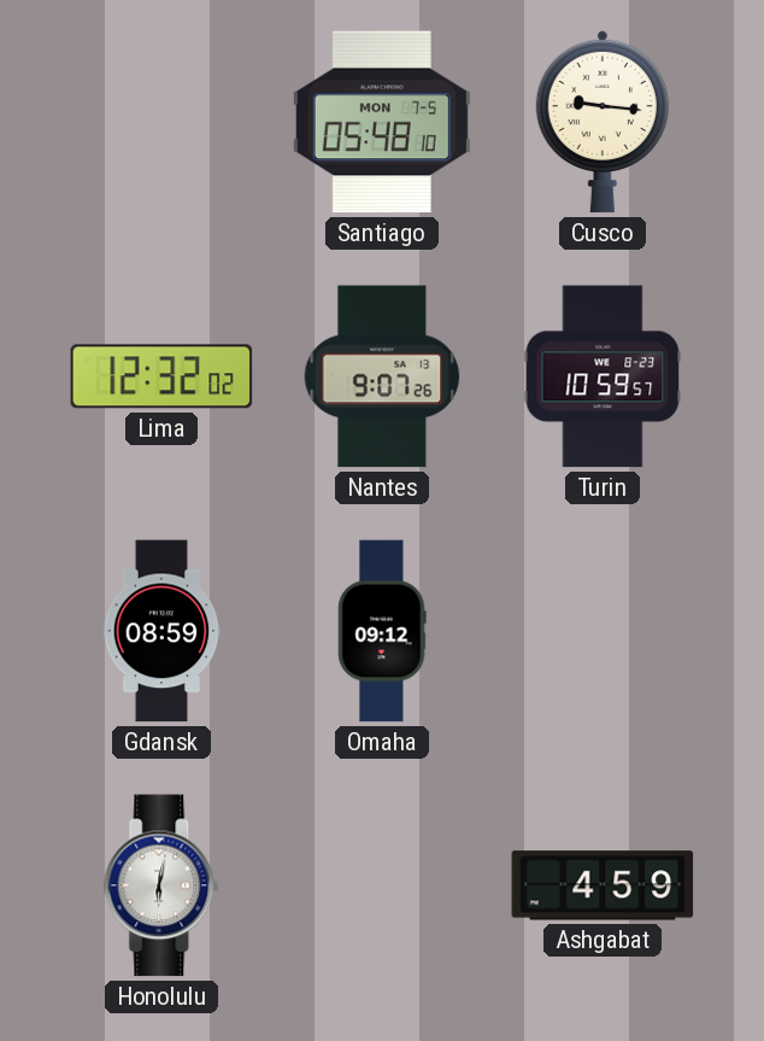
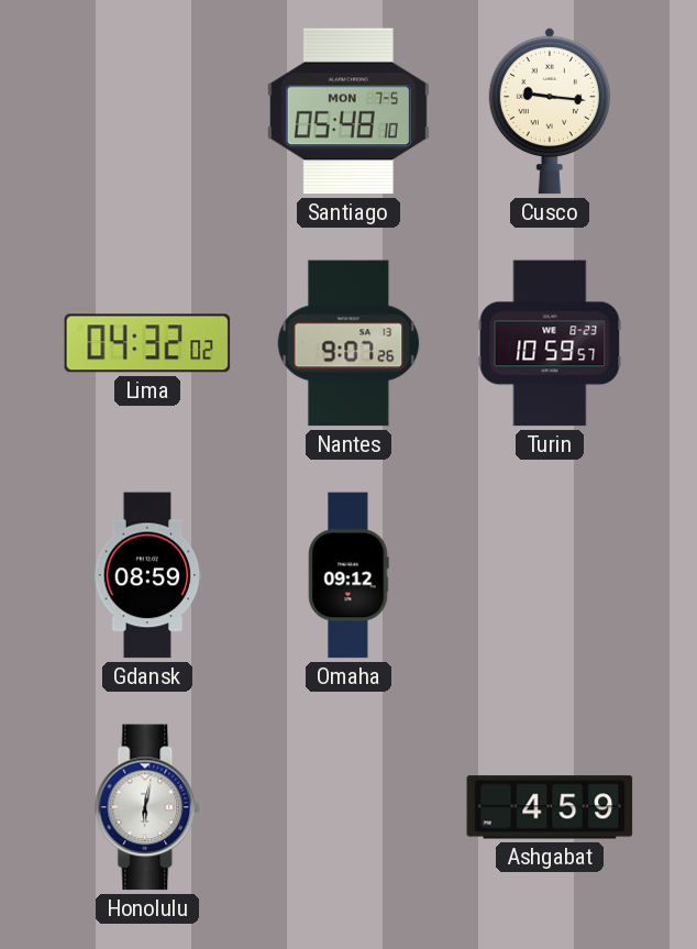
Lima: 12:32 -> 04:32 (147, 343)
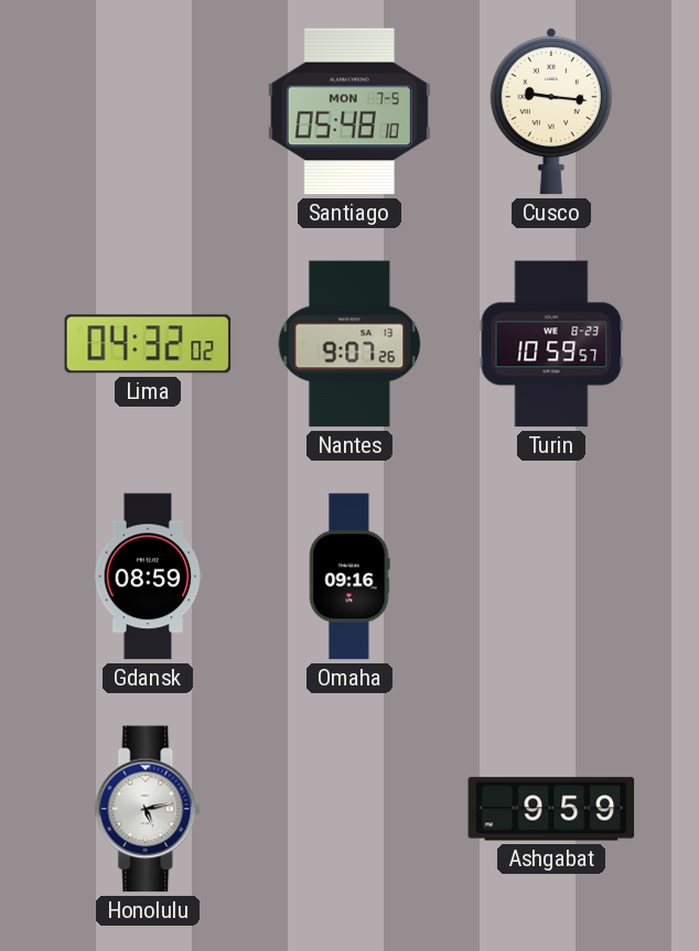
Omaha: 09:12 -> 09:16 (349, 576)
Honolulu: 6:02 -> 5:13 (149, 809)
Ashgabat: 4:59 -> 9:59 (551, 809)
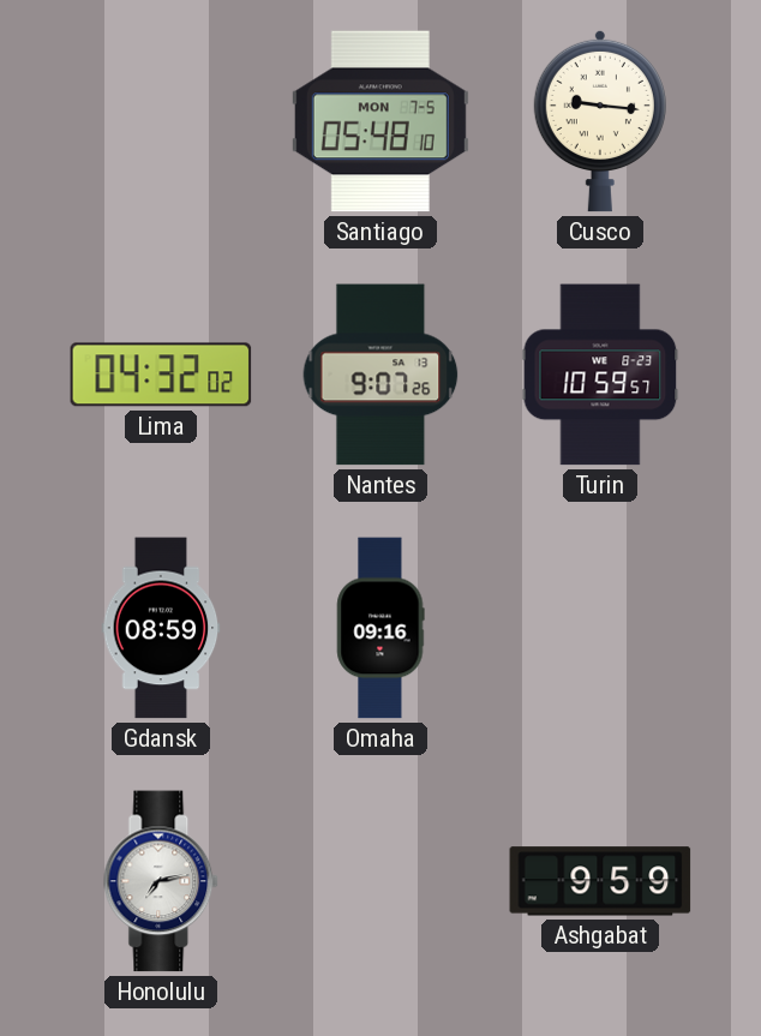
Honolulu: 5:13 -> 7:13 (162, 881)
